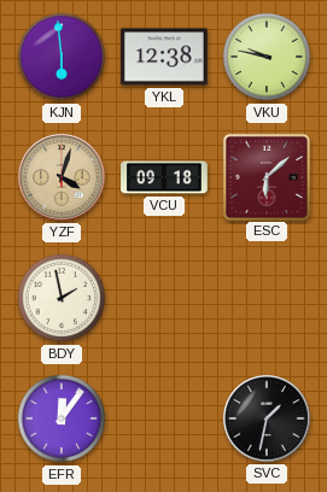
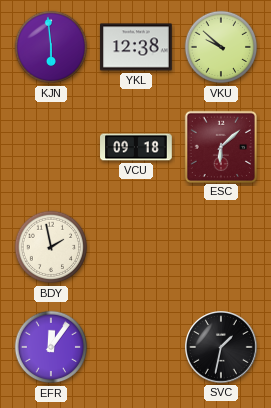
VKU: 9:47 -> 9:52 (221, 47)
YZF: 4:03 -> none (63, 178)
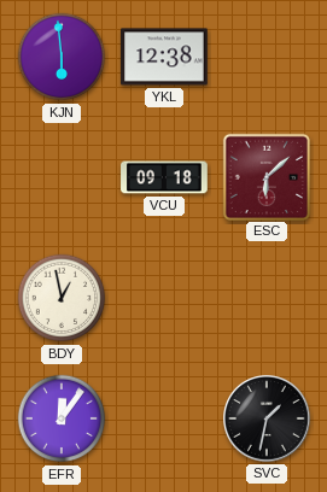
VKU: 9:52 -> none (221, 47)
BDY: 1:58 -> 12:58 (62, 298)
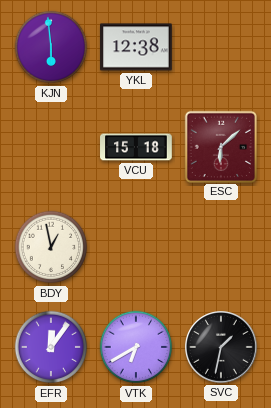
VCU: 09:18 -> 15:18 (136, 147)
VTK: none -> 6:40 (136, 347)
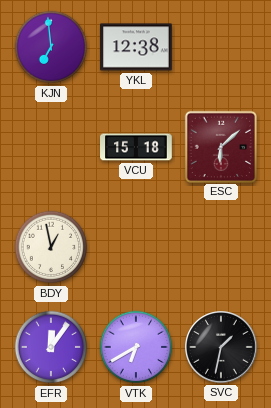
KJN: 5:59 -> 6:59 (51, 47)
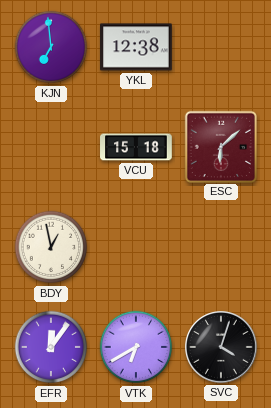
SVC: 1:32 -> 4:03 (222, 348)
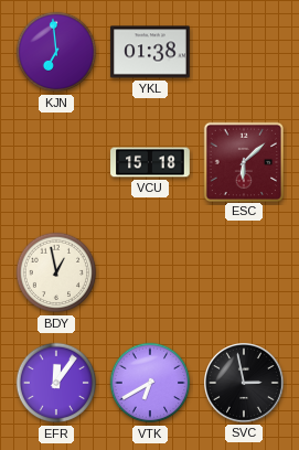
YKL: 12:38 -> 01:38 (150, 52)
SVC: 4:03 -> 2:58 (245, 384)
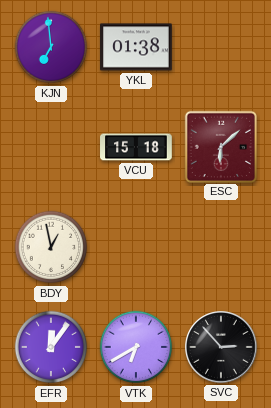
SVC: 2:58 -> 2:53 (222, 348)
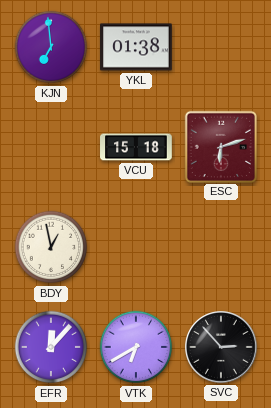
ESC: 6:08 -> 6:12 (220, 146)
EFR: 12:06 -> 12:07 (51, 347)
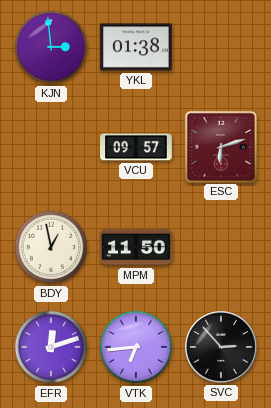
KJN: 6:59 -> 2:59 (51, 47)
VCU: 15:18 -> 09:57 (136, 147)
MPM: none -> 11:50 (136, 247)
EFR: 12:07 -> 12:12 (51, 347)
VTK: 6:40 -> 6:44 (136, 347)
